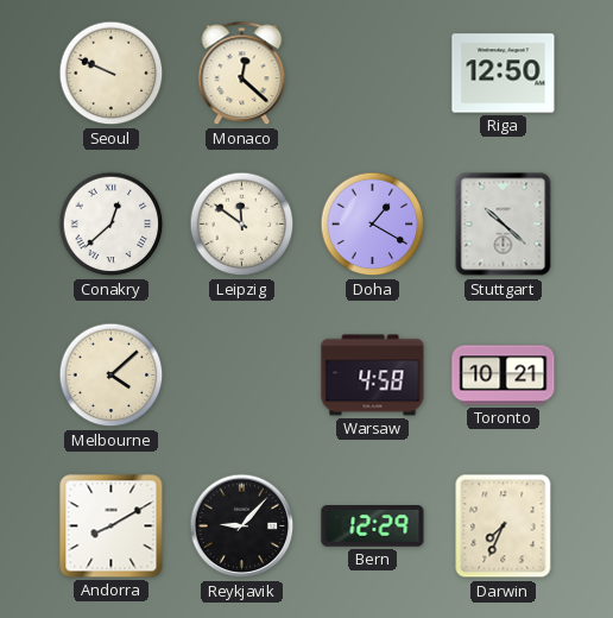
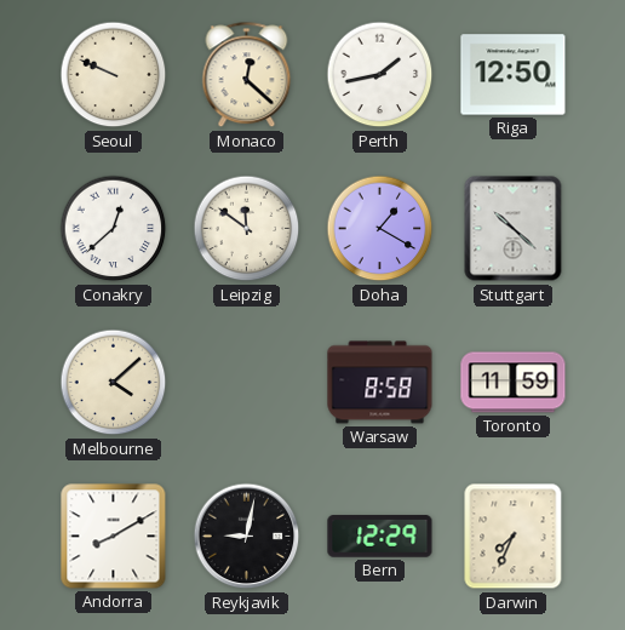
Perth: none -> 1:43 (380, 75)
Warsaw: 4:58 -> 8:58 (380, 383)
Toronto: 10:21 -> 11:59 (514, 383)
Reykjavik: 9:07 -> 9:02 (247, 537)
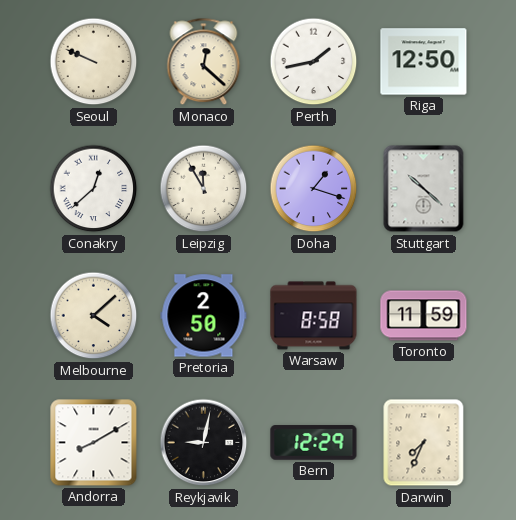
Leipzig: 11:51 -> 11:55 (204, 189)
Doha: 1:20 -> 1:18 (314, 189)
Pretoria: none -> 2:50 (204, 316)
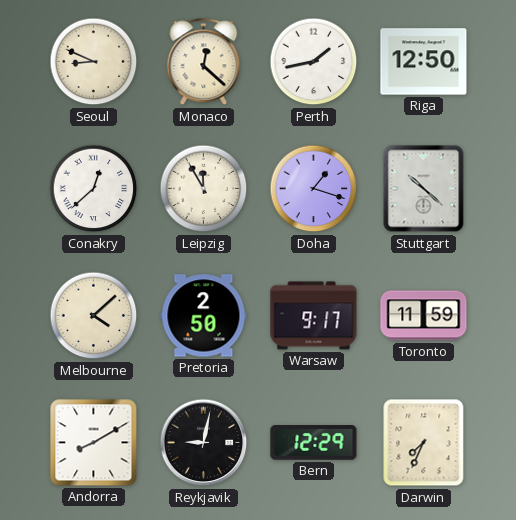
Seoul: 9:49 -> 8:49 (94, 62)
Warsaw: 8:58 -> 9:17 (314, 316)
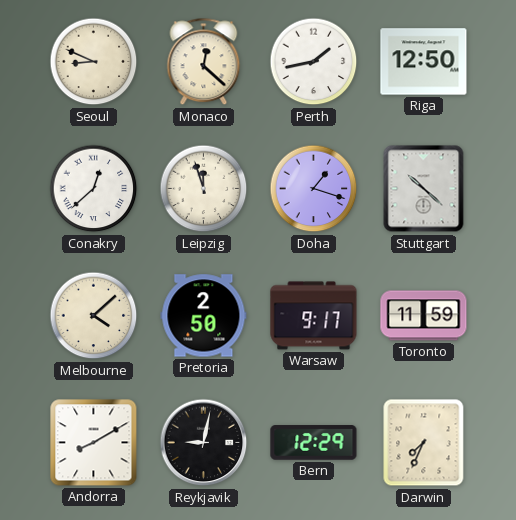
Leipzig: 11:55 -> 11:57 (204, 189)
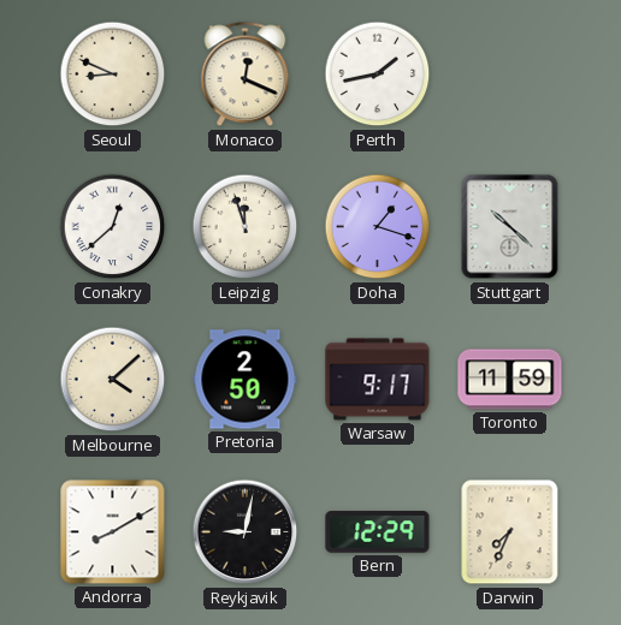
Monaco: 12:22 -> 12:19 (246, 75)
Riga: 12:50 -> none (424, 62)
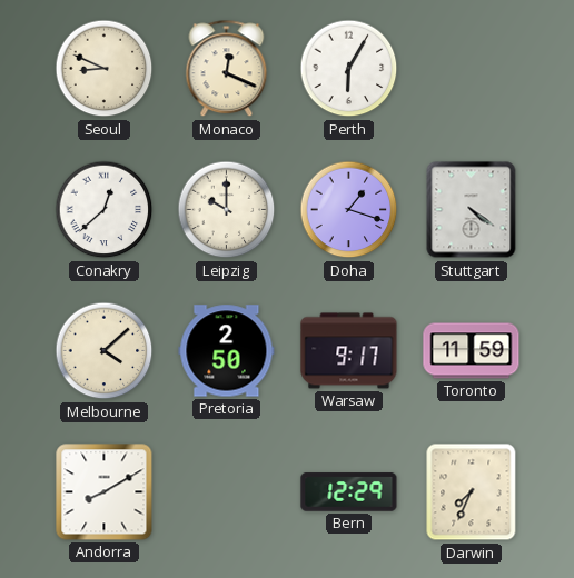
Perth: 1:43 -> 6:05 (349, 69)
Leipzig: 11:57 -> 10:00 (227, 210)
Stuttgart: 10:22 -> 4:21 (472, 210)
Reykjavik: 9:02 -> none (246, 532)
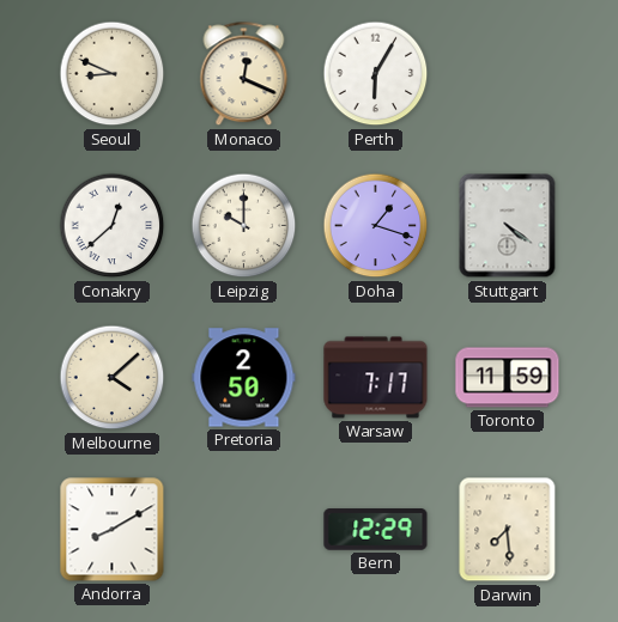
Warsaw: 9:17 -> 7:17 (376, 378)
Darwin: 7:34 -> 7:29 (508, 530)
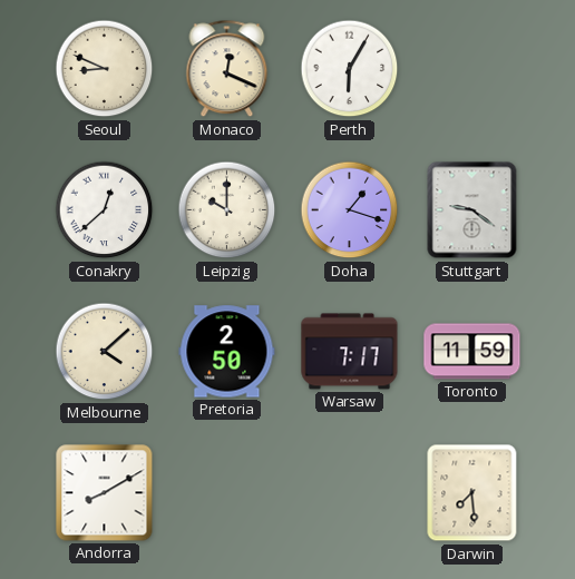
Stuttgart: 4:21 -> 9:21 (472, 210)
Bern: 12:29 -> none (376, 530)
